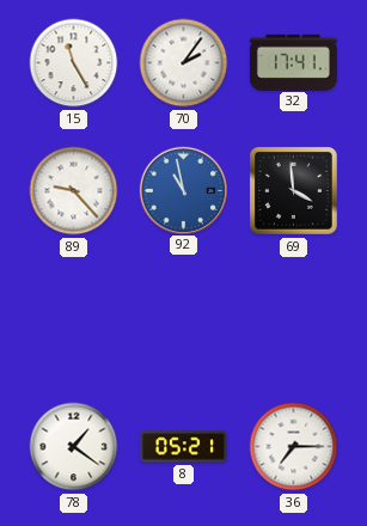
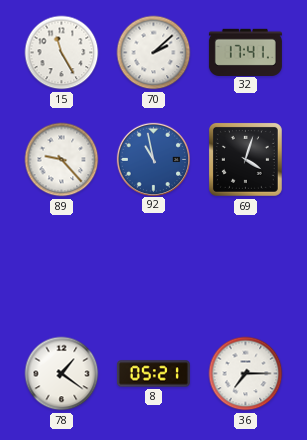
70: 2:06 -> 2:08 (154, 53)
69: 3:59 -> 4:03 (245, 159)
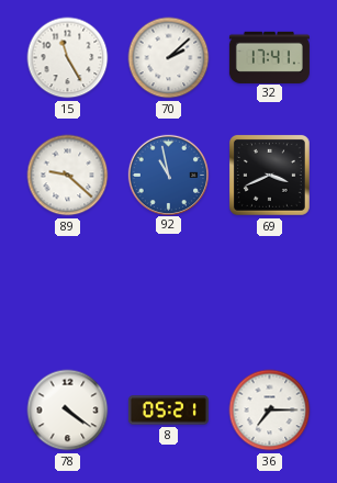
89: 9:23 -> 9:22 (68, 176)
69: 4:03 -> 3:41 (269, 175)
78: 1:21 -> 4:21 (68, 411)
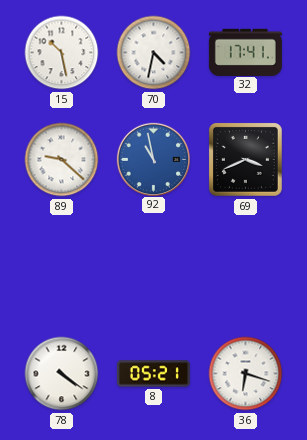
15: 11:25 -> 10:28 (62, 53)
70: 2:08 -> 4:32 (154, 53)
36: 7:15 -> 6:18 (246, 374)
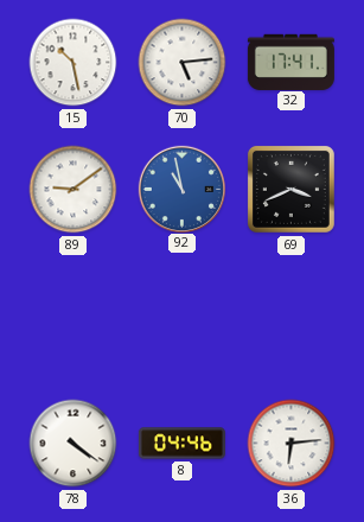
70: 4:32 -> 5:14 (183, 63)
89: 9:22 -> 9:09 (74, 190)
8: 05:21 -> 04:46 (181, 444)
36: 6:18 -> 6:14 (292, 444)
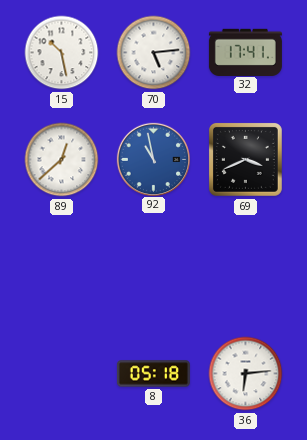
89: 9:09 -> 12:38 (62, 160)
78: 4:21 -> none (74, 444)
8: 04:46 -> 05:18 (153, 374)
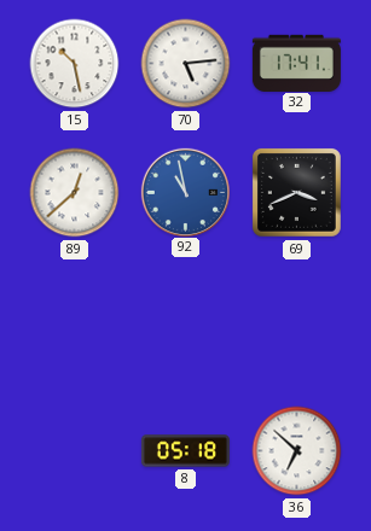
36: 6:14 -> 6:52 (297, 451)
